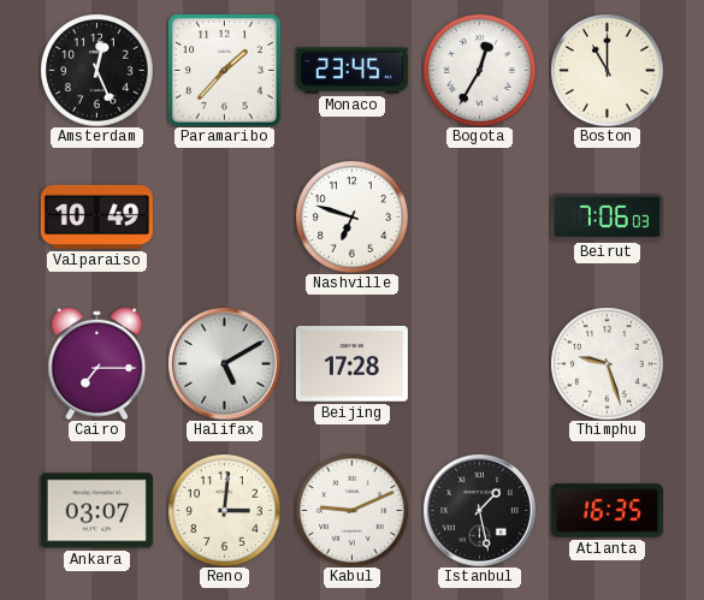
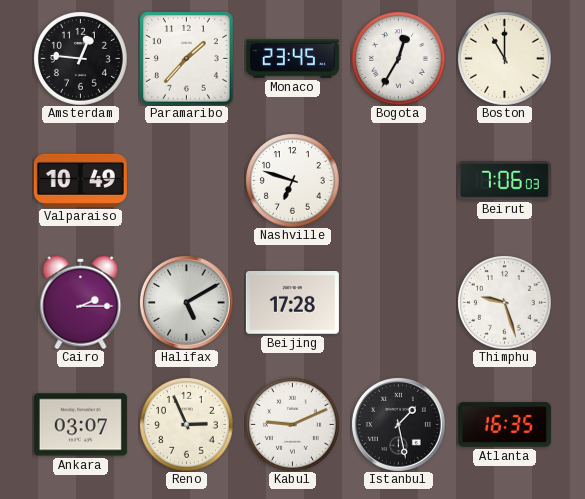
Amsterdam: 12:26 -> 12:46 (81, 59)
Cairo: 7:15 -> 2:15 (81, 302)
Reno: 3:01 -> 2:56 (187, 425)
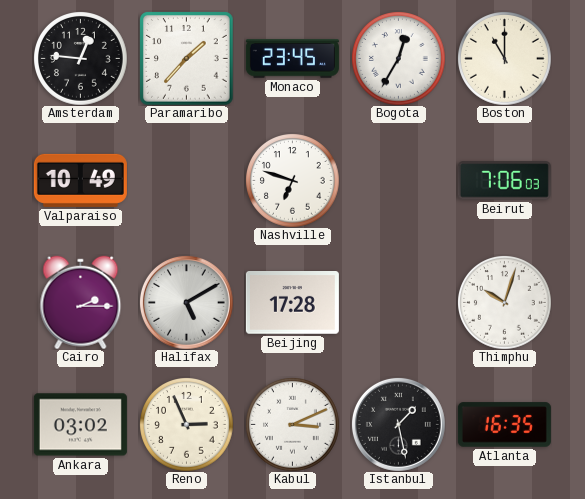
Thimphu: 9:27 -> 10:03 (505, 303)
Ankara: 03:07 -> 03:02 (80, 425)
Kabul: 9:11 -> 3:11 (293, 425)
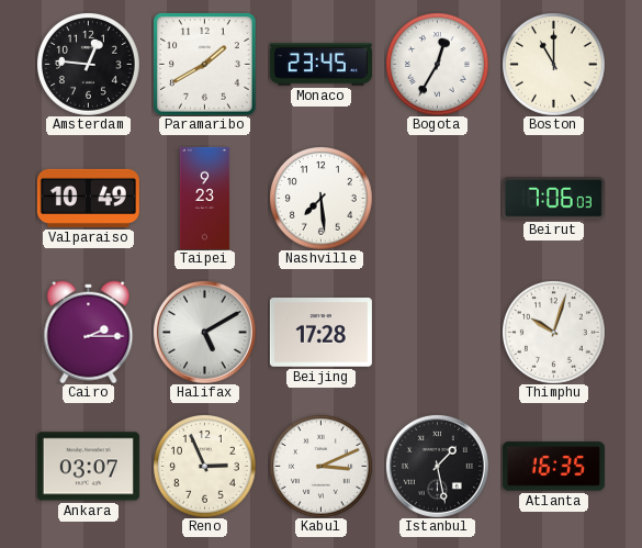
Paramaribo: 1:37 -> 1:40 (205, 65)
Taipei: none -> 9:23 (205, 198)
Nashville: 6:48 -> 7:29 (322, 199)
Ankara: 03:02 -> 03:07 (88, 467)
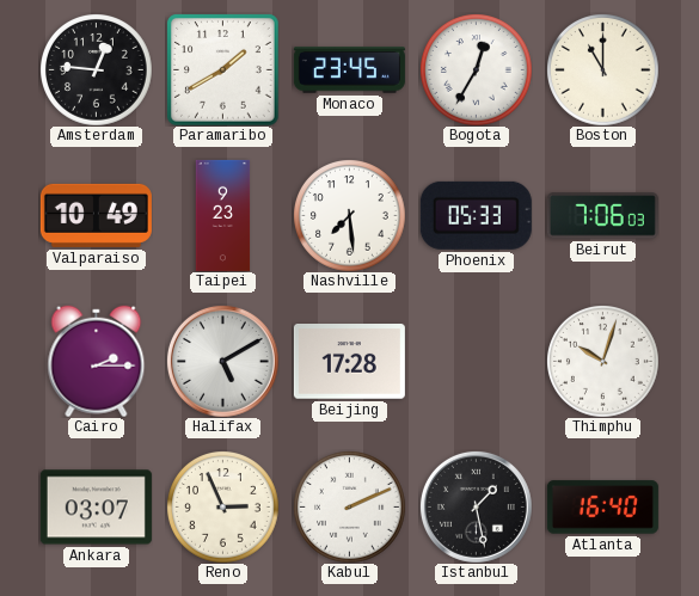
Phoenix: none -> 05:33 (476, 215)
Kabul: 3:11 -> 2:11 (350, 508)
Atlanta: 16:35 -> 16:40 (602, 508)
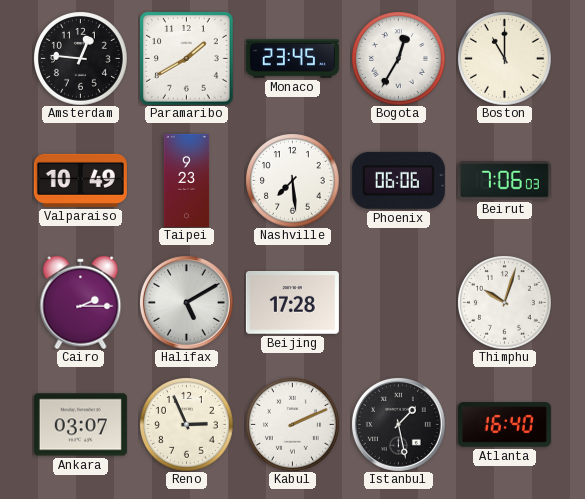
Phoenix: 05:33 -> 06:06 (398, 180)
